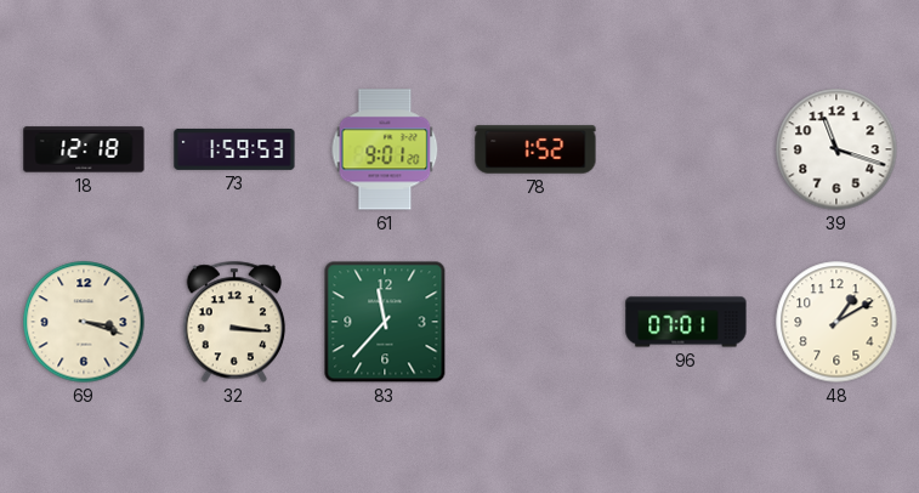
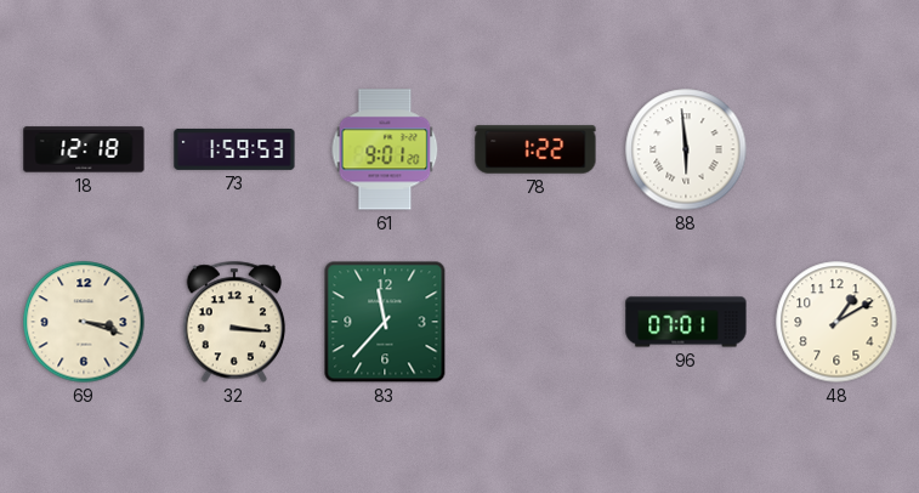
78: 1:52 -> 1:22 (535, 149)
88: none -> 5:59 (686, 149)
39: 11:18 -> none (836, 149)
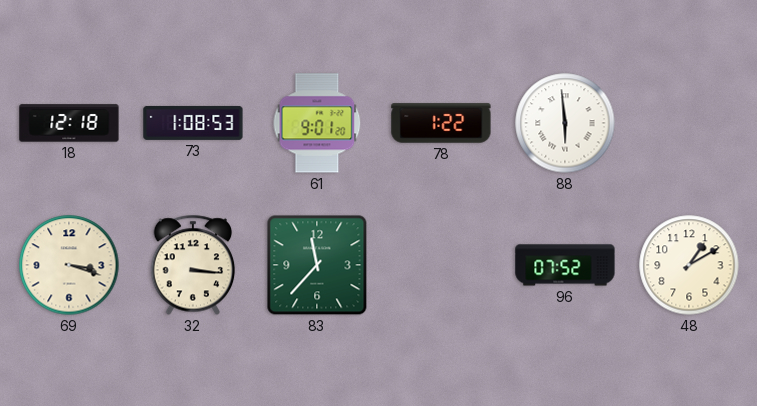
73: 1:59 -> 1:08 (193, 123)
96: 07:01 -> 07:52 (565, 265)
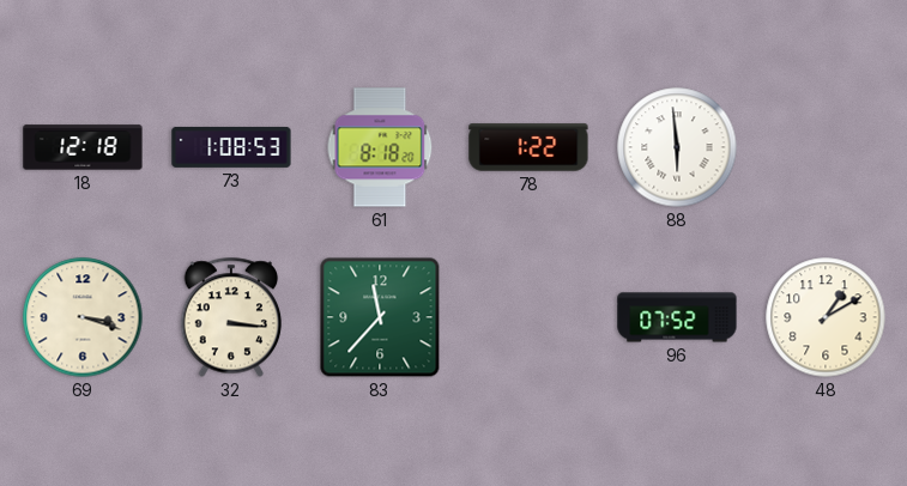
61: 9:01 -> 8:18 (380, 147)
